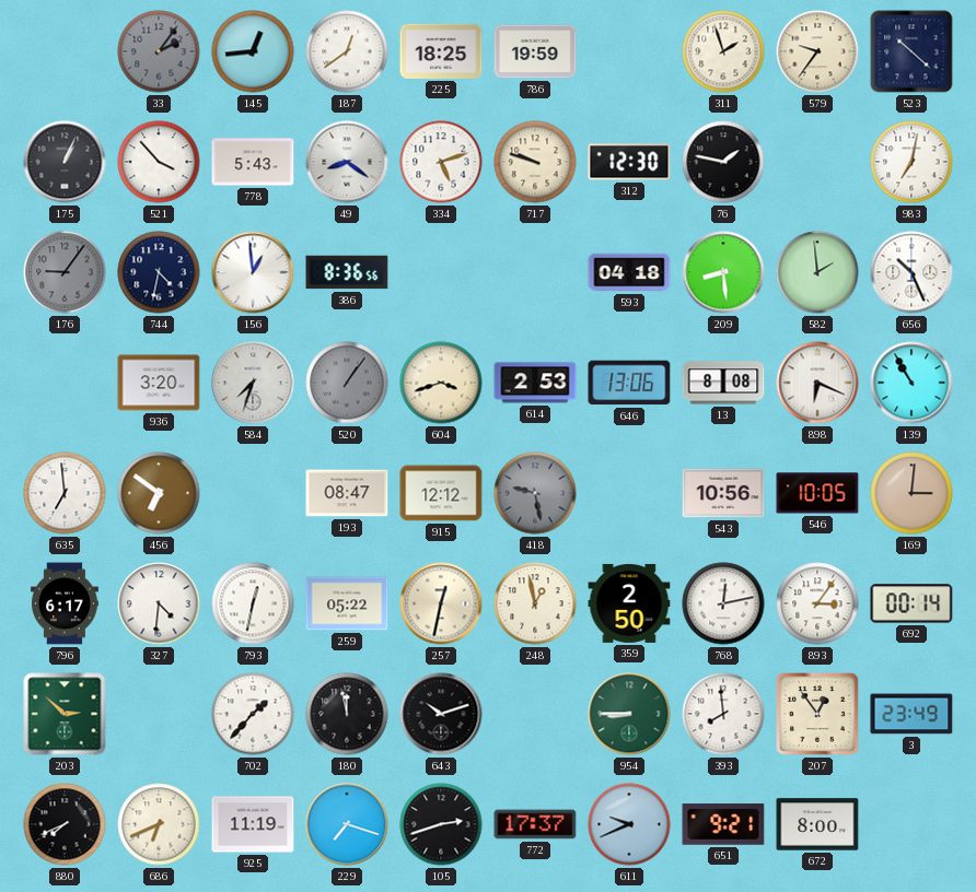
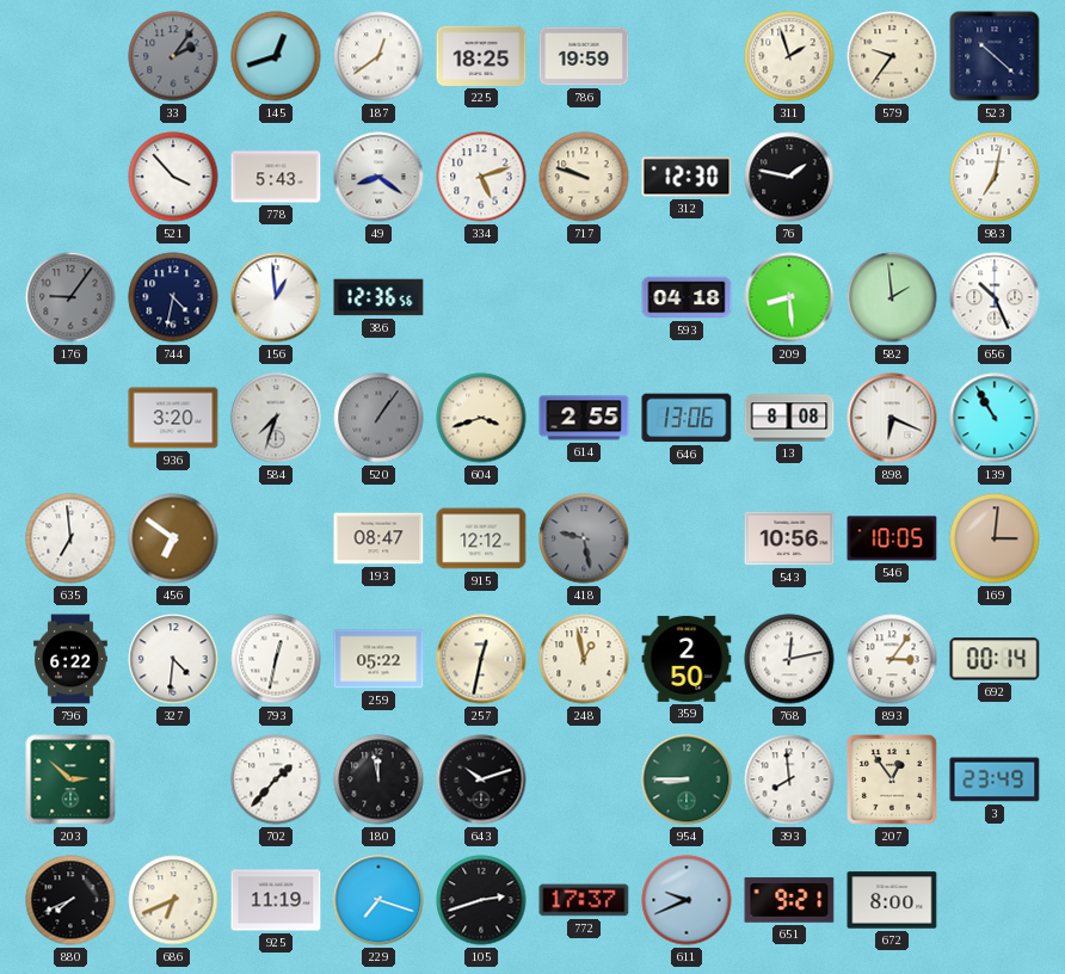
145: 12:44 -> 12:42 (276, 56)
175: 1:04 -> none (65, 162)
386: 8:36 -> 12:36 (378, 297)
614: 2:53 -> 2:55 (584, 418)
796: 6:17 -> 6:22 (72, 659)
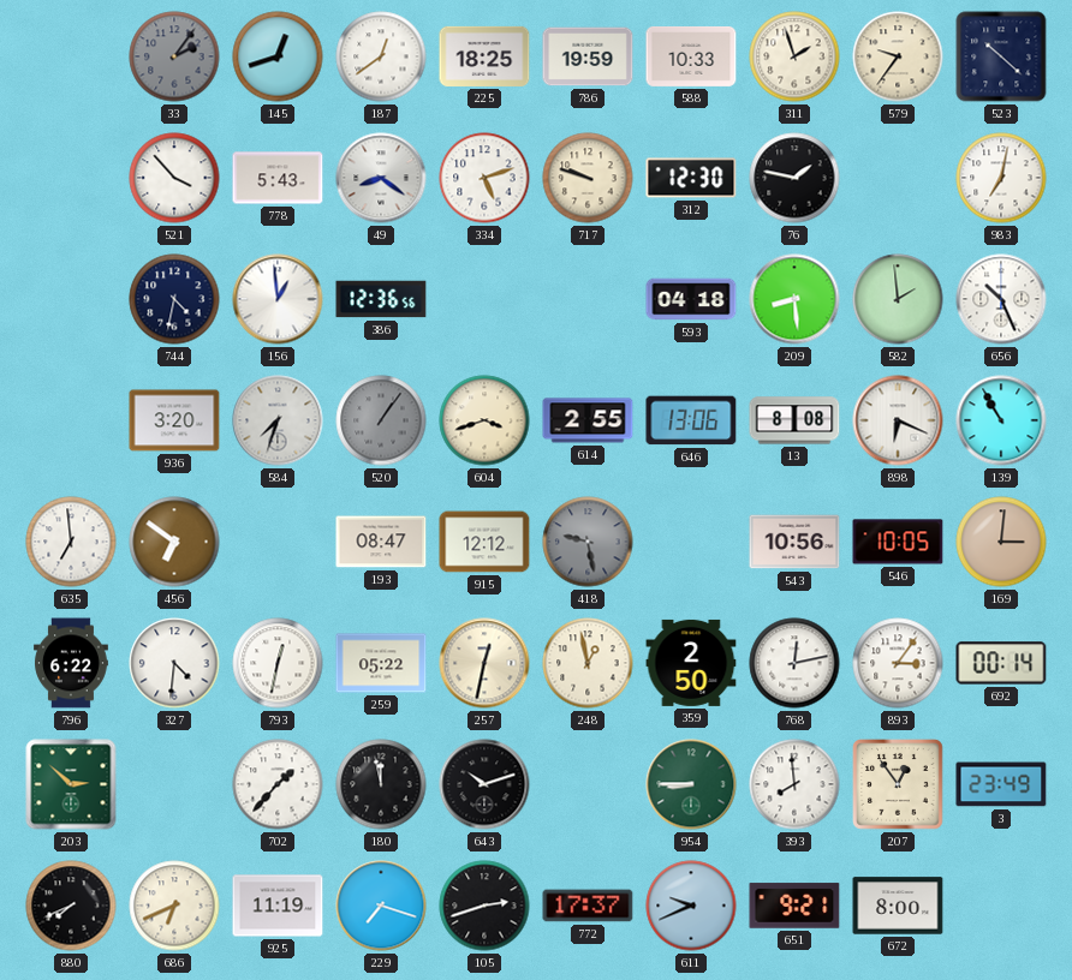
588: none -> 10:33 (691, 56)
176: 9:06 -> none (70, 297)
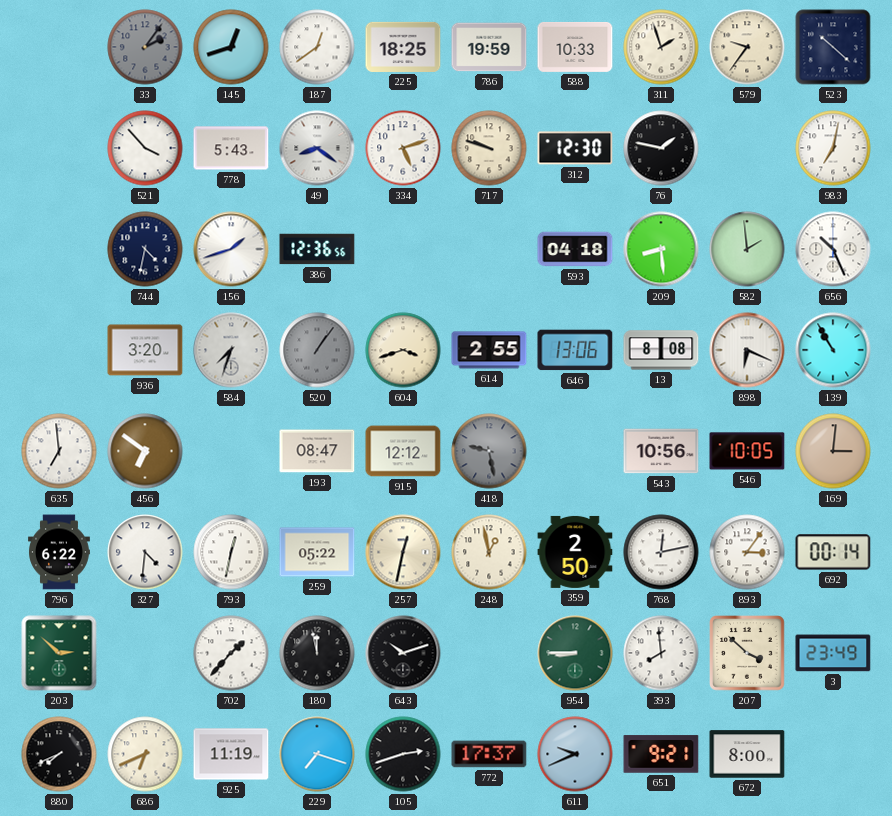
156: 12:59 -> 1:42 (231, 249)
207: 12:54 -> 3:52 (747, 653)
